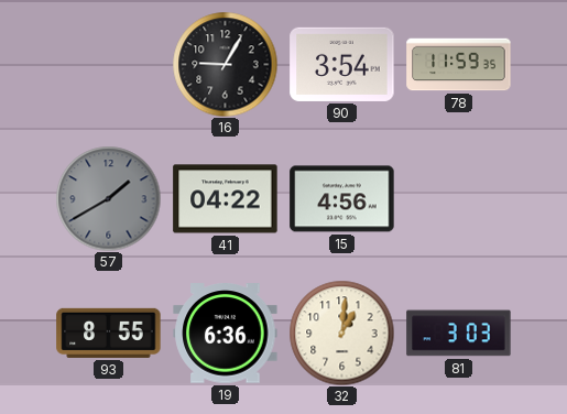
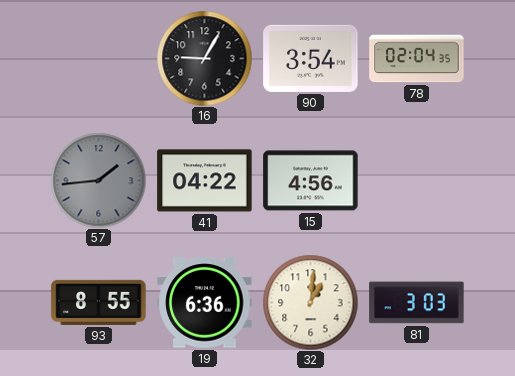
78: 11:59 -> 02:04 (417, 59)
57: 1:40 -> 1:44 (98, 180)
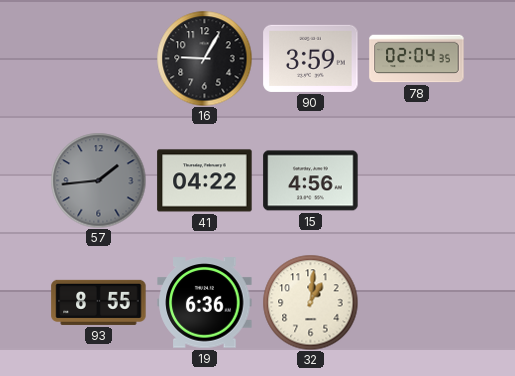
90: 3:54 -> 3:59 (311, 58)
81: 3:03 -> none (417, 303)
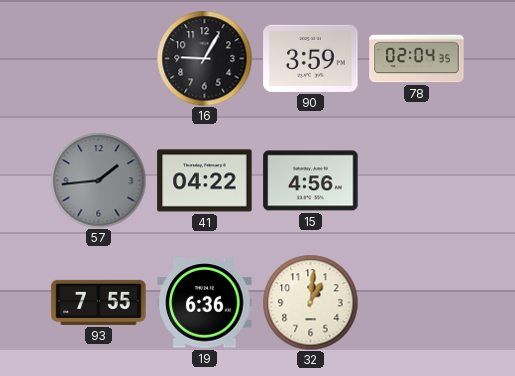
93: 8:55 -> 7:55 (99, 302)
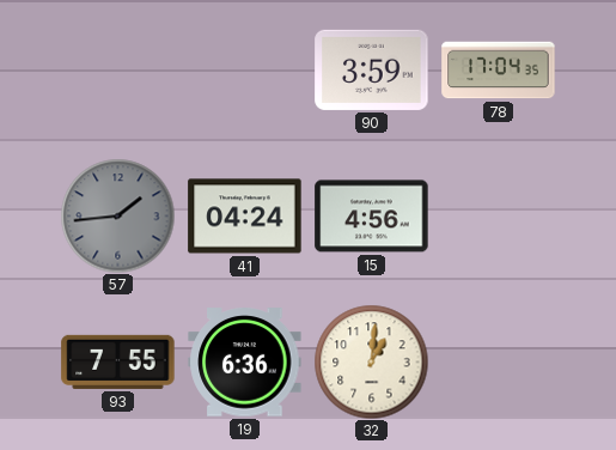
16: 9:05 -> none (204, 58)
78: 02:04 -> 17:04 (499, 71)
41: 04:22 -> 04:24 (245, 217)
